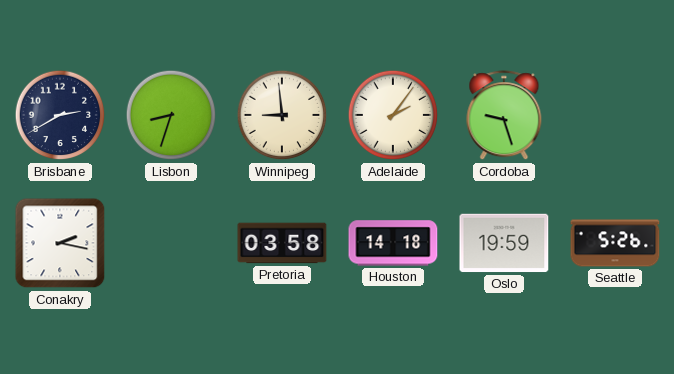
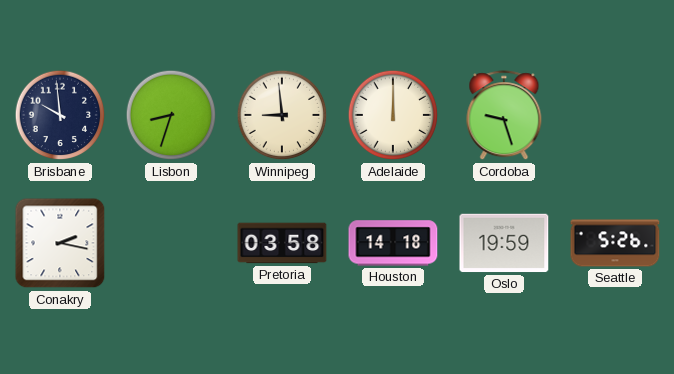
Brisbane: 2:40 -> 9:59 (60, 115)
Adelaide: 2:06 -> 12:00 (393, 115)
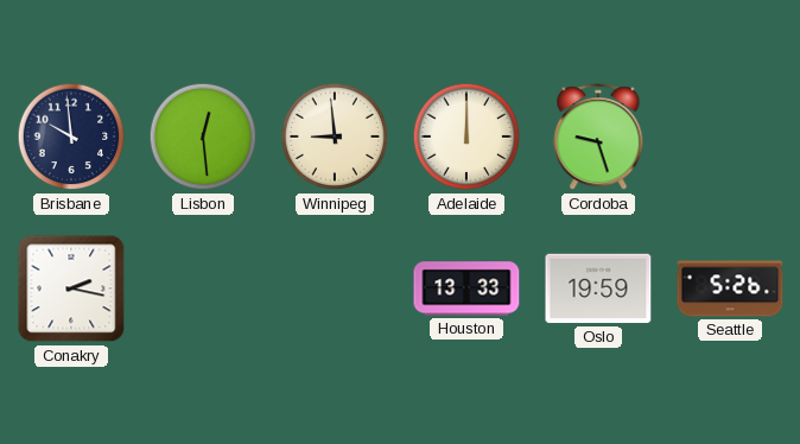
Lisbon: 8:33 -> 12:29 (203, 137)
Pretoria: 03:58 -> none (282, 243)
Houston: 14:18 -> 13:33 (466, 288)
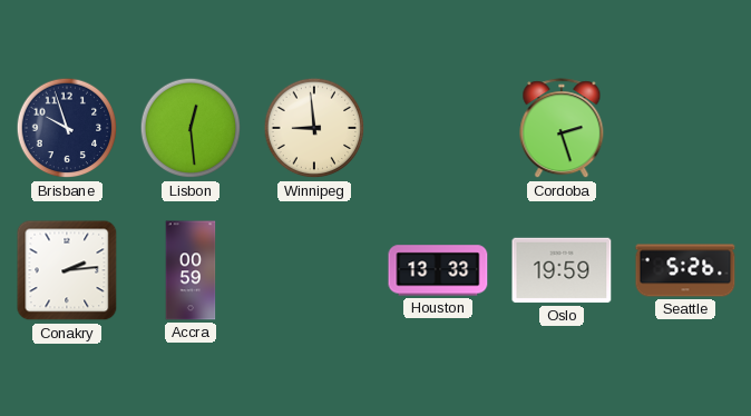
Brisbane: 9:59 -> 9:57 (67, 128)
Adelaide: 12:00 -> none (466, 137)
Cordoba: 9:27 -> 2:27 (562, 129)
Conakry: 2:17 -> 2:14 (67, 270)
Accra: none -> 00:59 (191, 270)
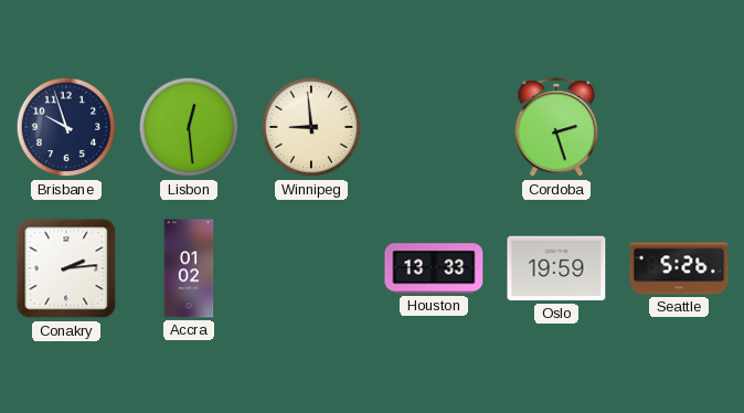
Accra: 00:59 -> 01:02 (189, 268)
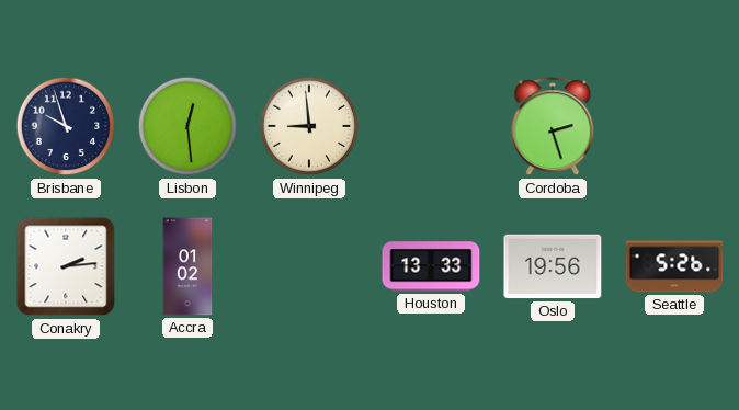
Oslo: 19:59 -> 19:56 (553, 266)
